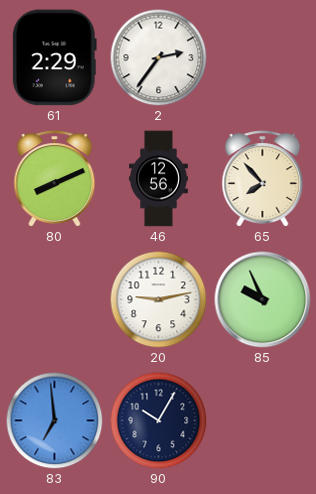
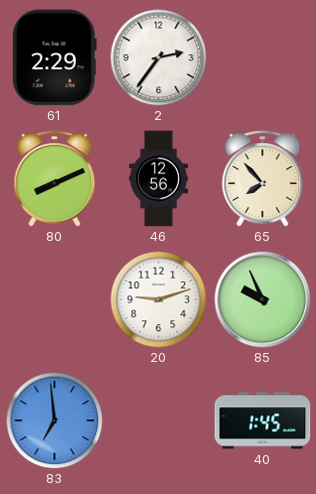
20: 9:13 -> 9:12 (158, 299)
90: 10:05 -> none (158, 420)
40: none -> 1:45 (263, 421)
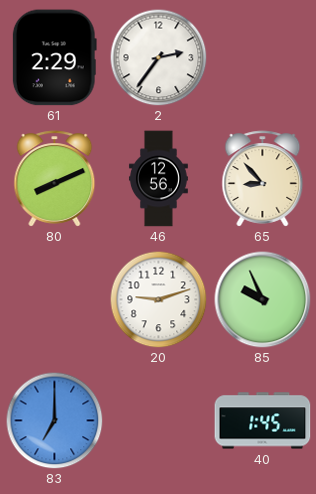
65: 7:53 -> 8:53 (263, 179)
83: 6:59 -> 7:00 (54, 420)
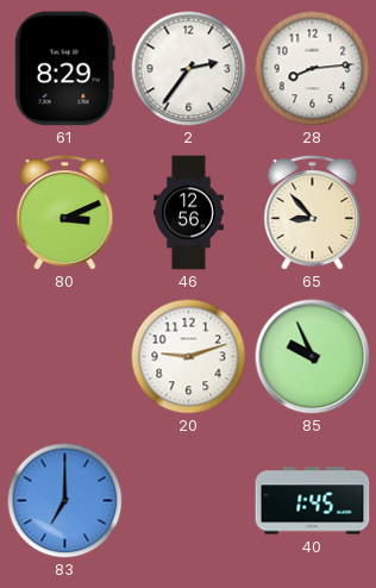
61: 2:29 -> 8:29 (64, 69)
28: none -> 8:14 (312, 68)
80: 8:11 -> 3:11 (65, 213)
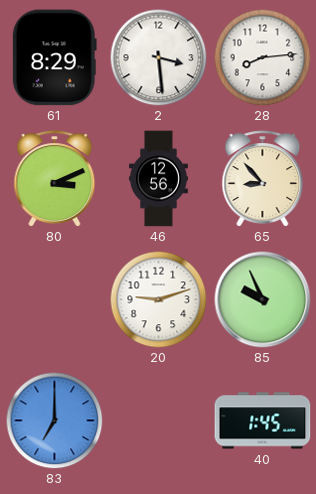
2: 2:36 -> 3:29 (158, 57)
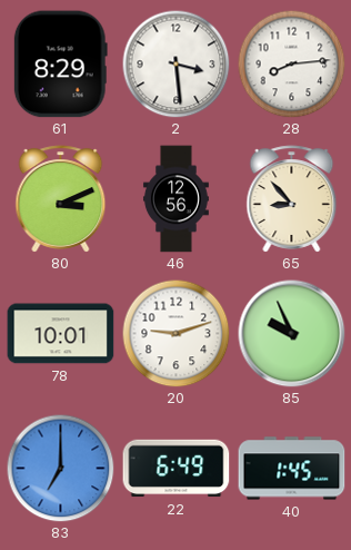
78: none -> 10:01 (61, 334)
22: none -> 6:49 (177, 469)
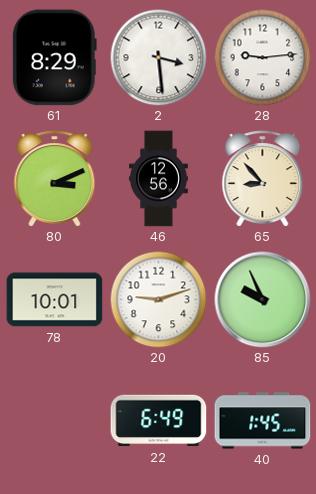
28: 8:14 -> 9:14 (262, 57)
83: 7:00 -> none (60, 468)
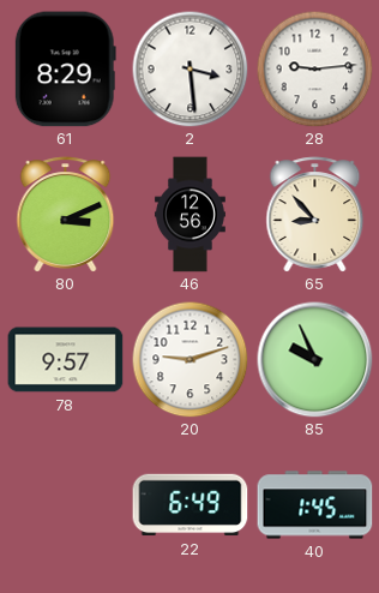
78: 10:01 -> 9:57 (66, 360)
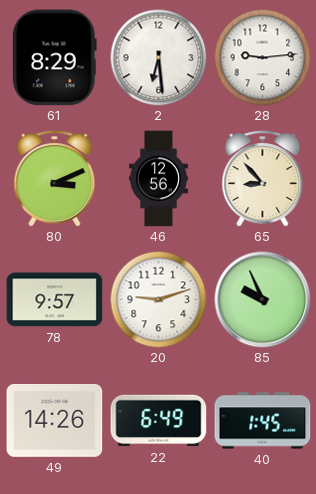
2: 3:29 -> 6:29 (158, 57)
49: none -> 14:26 (55, 420)
